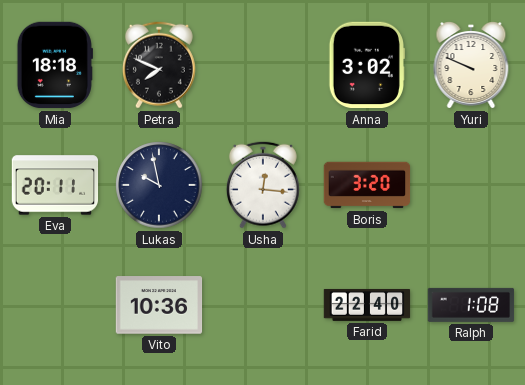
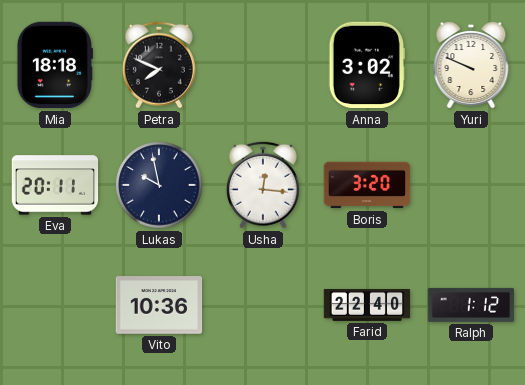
Ralph: 1:08 -> 1:12 (471, 305)
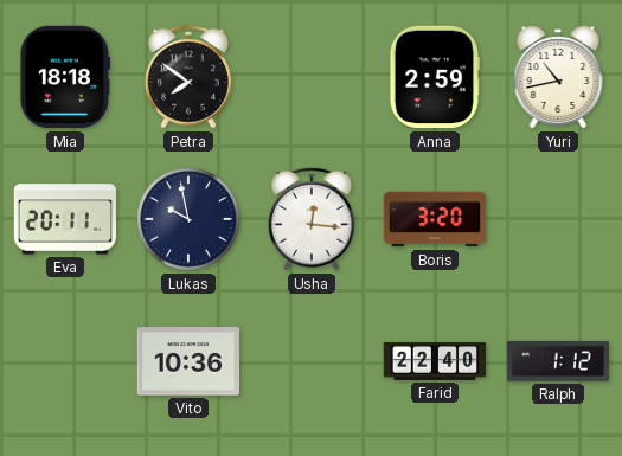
Petra: 7:49 -> 7:51 (188, 77)
Anna: 3:02 -> 2:59 (435, 77)
Yuri: 9:49 -> 10:43 (558, 78)
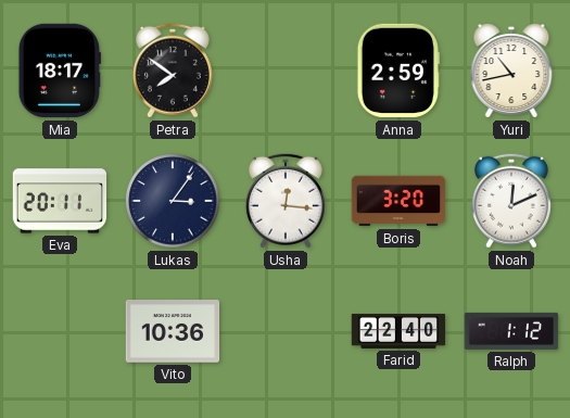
Mia: 18:18 -> 18:17 (60, 71)
Lukas: 9:58 -> 3:06 (173, 201)
Noah: none -> 12:11 (511, 201)
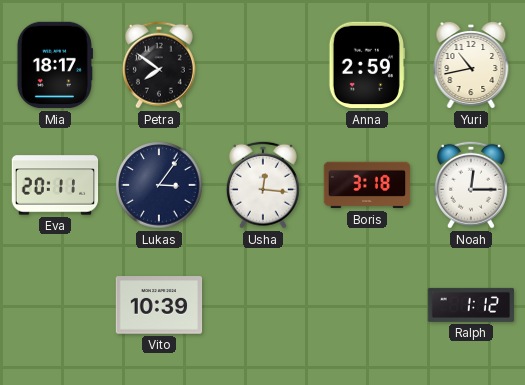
Boris: 3:20 -> 3:18 (367, 185)
Noah: 12:11 -> 12:15 (471, 185)
Vito: 10:36 -> 10:39 (159, 305)
Farid: 22:40 -> none (398, 331)
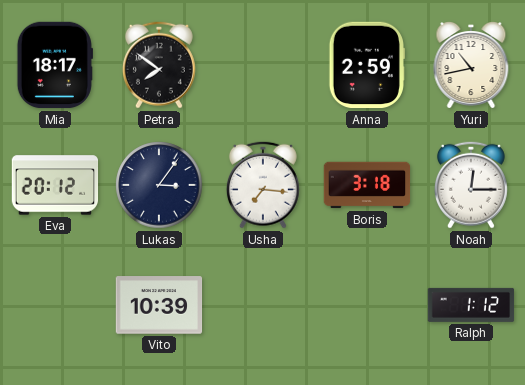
Eva: 20:11 -> 20:12 (55, 185)
Usha: 12:16 -> 7:16 (263, 185)
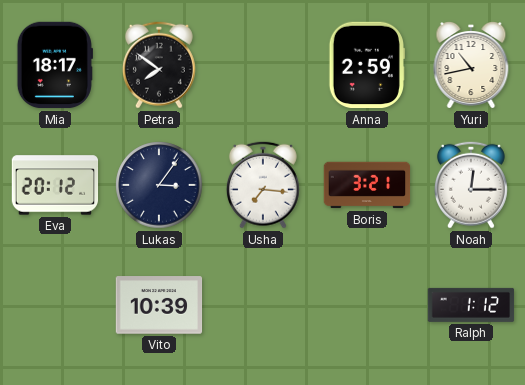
Boris: 3:18 -> 3:21 (367, 185)
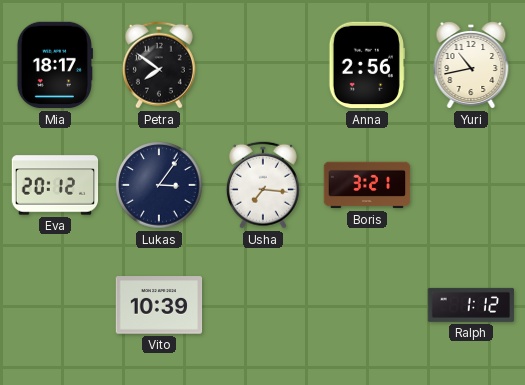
Anna: 2:59 -> 2:56 (367, 65)
Noah: 12:15 -> none (471, 185)
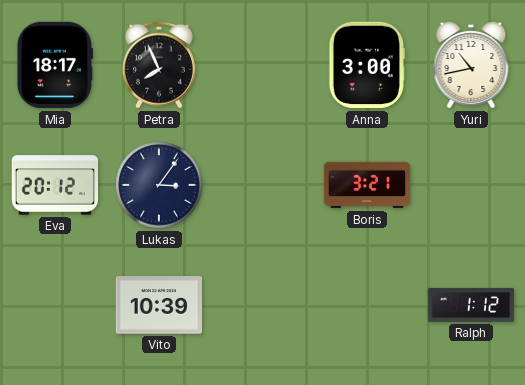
Petra: 7:51 -> 7:56 (159, 65)
Anna: 2:56 -> 3:00 (367, 65)
Usha: 7:16 -> none (263, 185)
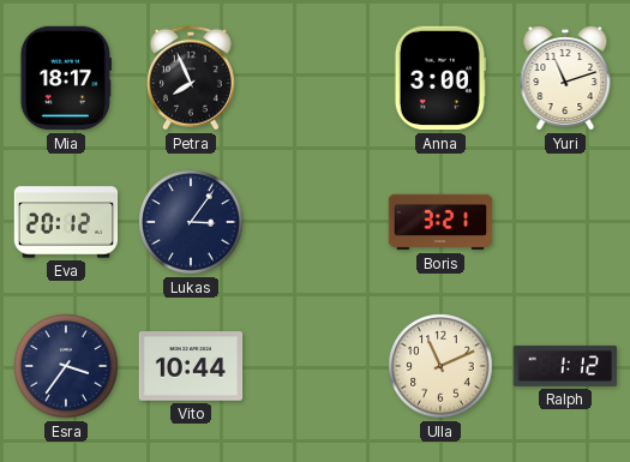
Yuri: 10:43 -> 11:12 (565, 79)
Esra: none -> 3:36 (66, 366)
Vito: 10:39 -> 10:44 (191, 366)
Ulla: none -> 11:11 (440, 366)
